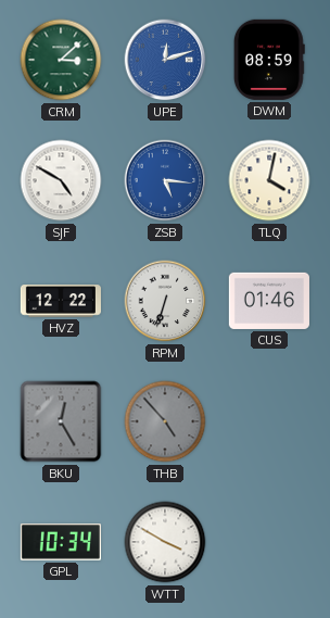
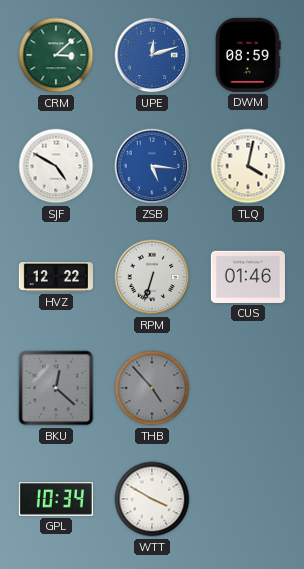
BKU: 12:25 -> 12:22 (56, 388)
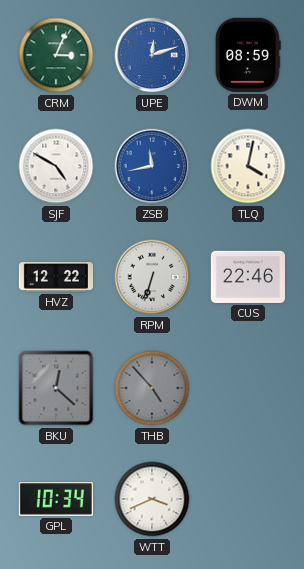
CRM: 3:08 -> 3:04 (56, 55)
ZSB: 5:16 -> 11:43 (152, 166)
CUS: 01:46 -> 22:46 (248, 277)
WTT: 3:50 -> 3:41 (152, 499)
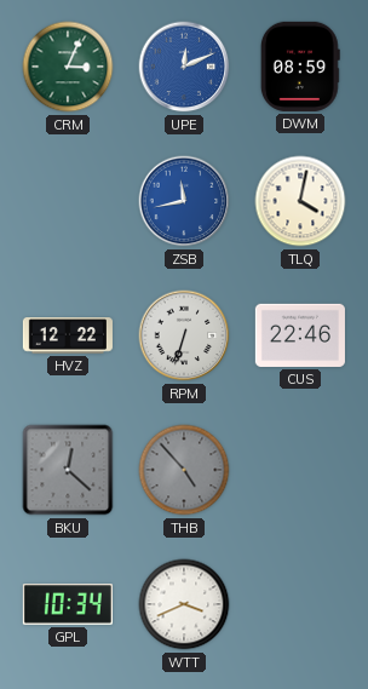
UPE: 12:12 -> 12:11 (184, 67)
SJF: 4:50 -> none (56, 166)
